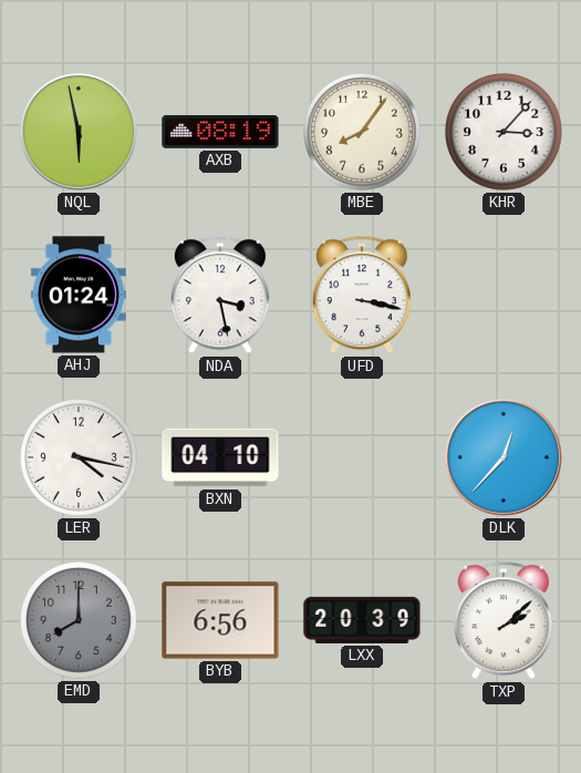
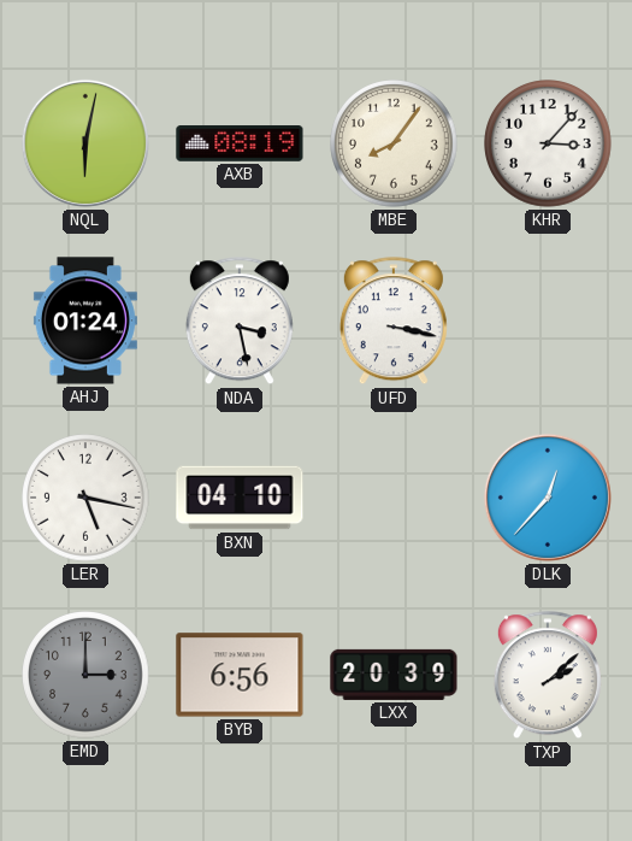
NQL: 5:58 -> 6:02 (85, 143)
LER: 4:17 -> 5:17 (85, 498)
EMD: 8:00 -> 3:00 (85, 675)
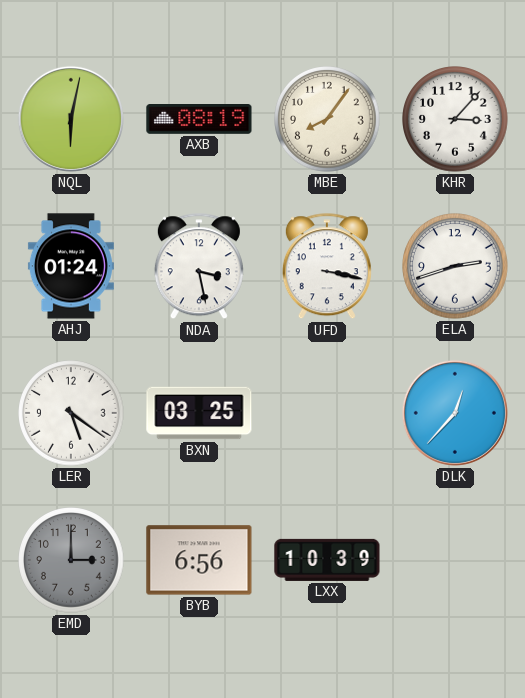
ELA: none -> 2:42 (455, 266)
LER: 5:17 -> 5:21 (71, 413)
BXN: 04:10 -> 03:25 (199, 413)
LXX: 20:39 -> 10:39 (327, 560)
TXP: 2:08 -> none (548, 676)
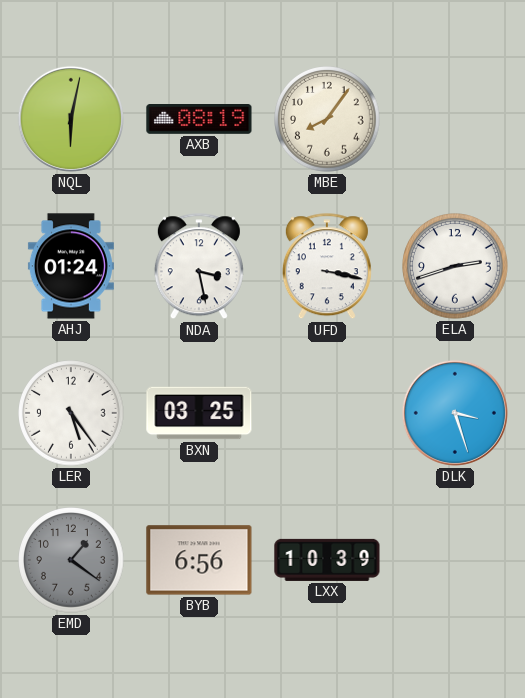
KHR: 3:07 -> none (455, 119)
LER: 5:21 -> 5:24 (71, 413)
DLK: 12:37 -> 3:27 (455, 413)
EMD: 3:00 -> 1:21 (71, 560)
